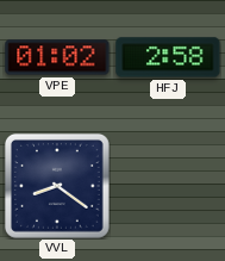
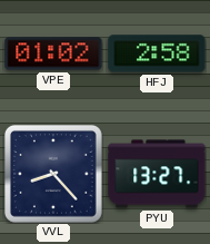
VVL: 8:21 -> 8:23 (53, 174)
PYU: none -> 13:27 (157, 174)
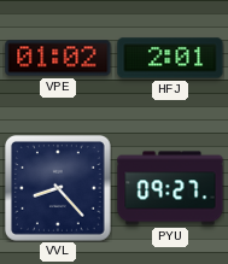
HFJ: 2:58 -> 2:01 (170, 58)
PYU: 13:27 -> 09:27 (170, 188)
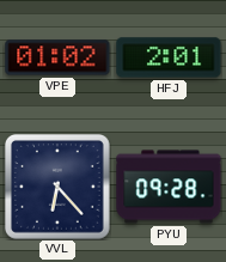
VVL: 8:23 -> 6:23 (57, 187)
PYU: 09:27 -> 09:28 (169, 187)
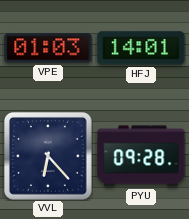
VPE: 01:02 -> 01:03 (48, 48)
HFJ: 2:01 -> 14:01 (141, 48)
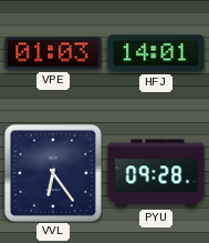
VVL: 6:23 -> 6:24 (53, 173)
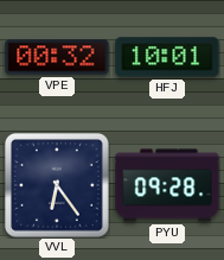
VPE: 01:03 -> 00:32 (57, 57)
HFJ: 14:01 -> 10:01 (167, 57)
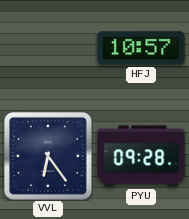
VPE: 00:32 -> none (57, 57)
HFJ: 10:01 -> 10:57 (141, 48)
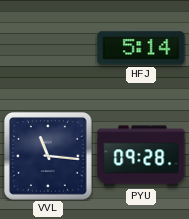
HFJ: 10:57 -> 5:14 (141, 48)
VVL: 6:24 -> 11:16 (48, 156)
